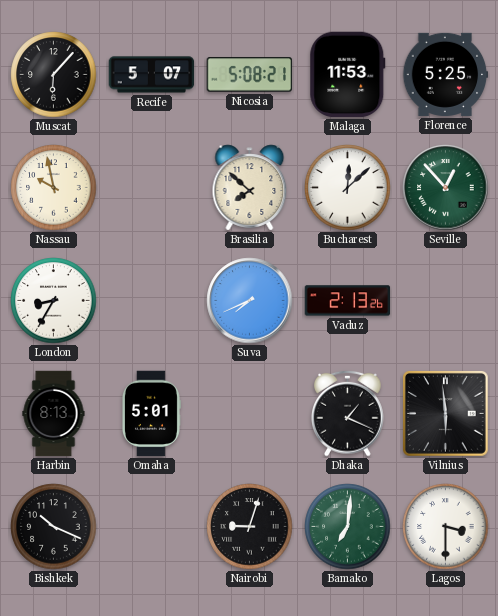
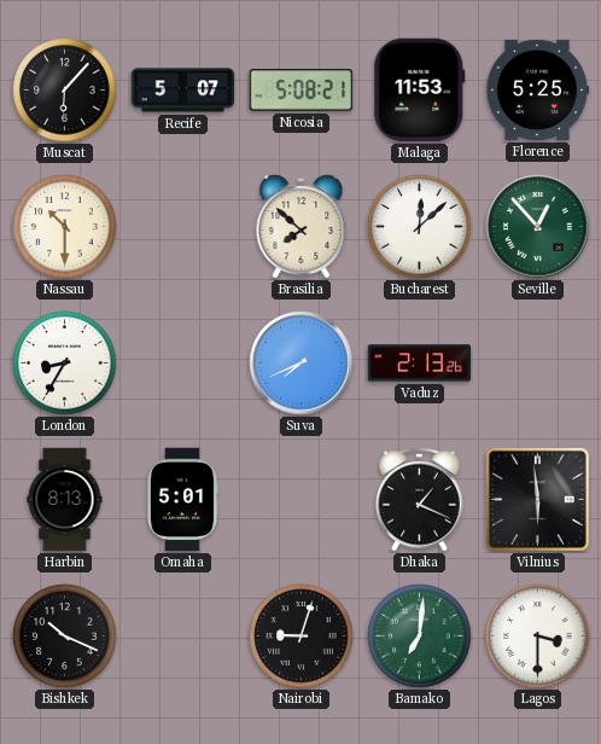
Nassau: 9:58 -> 10:30 (65, 227)
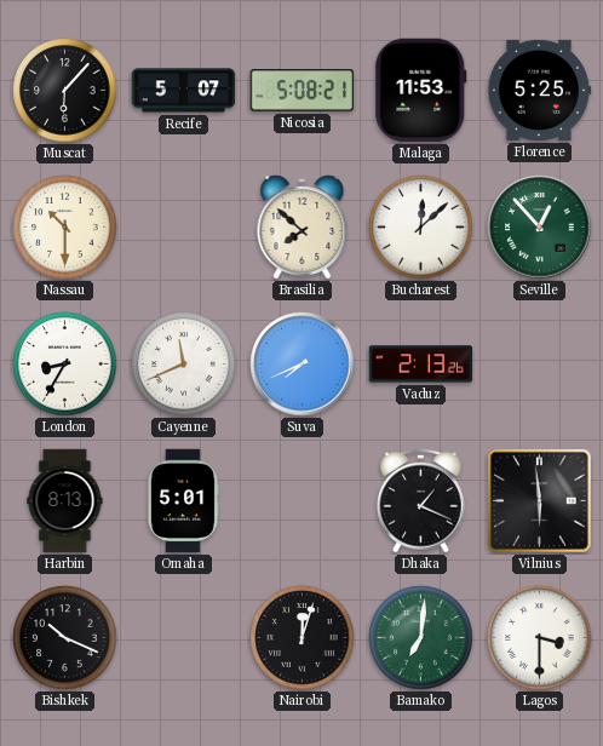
Cayenne: none -> 11:41 (184, 365)
Nairobi: 9:03 -> 12:03 (303, 638)
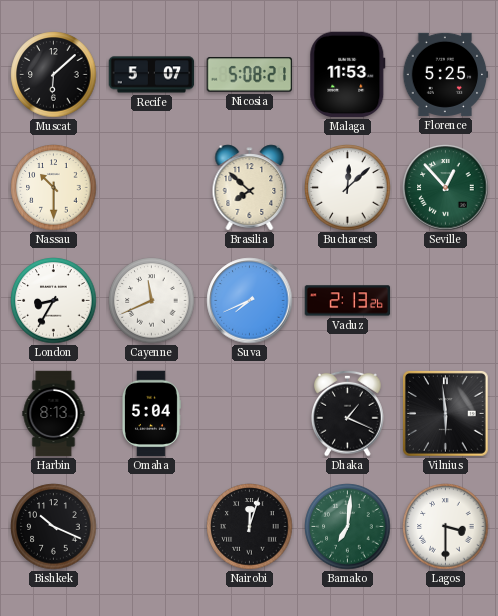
Muscat: 6:07 -> 6:08 (54, 75)
Omaha: 5:01 -> 5:04 (151, 414)
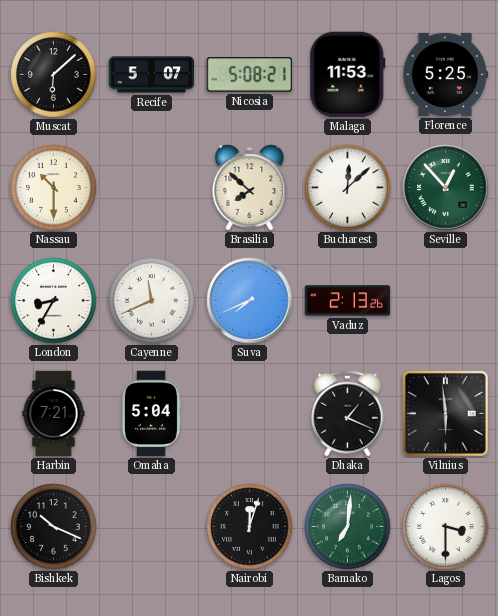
Harbin: 8:13 -> 7:21 (54, 414)
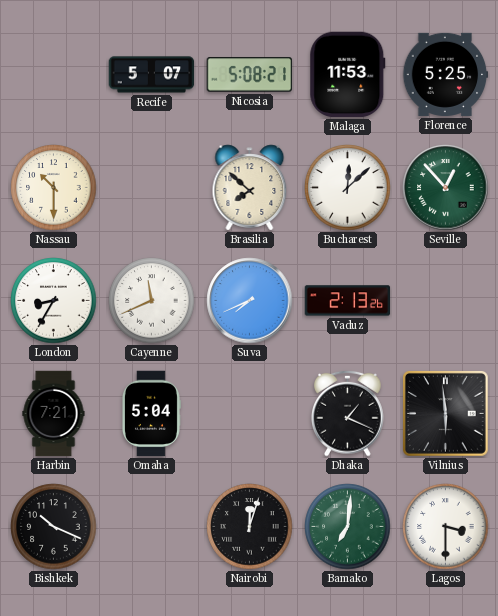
Muscat: 6:08 -> none (54, 75)
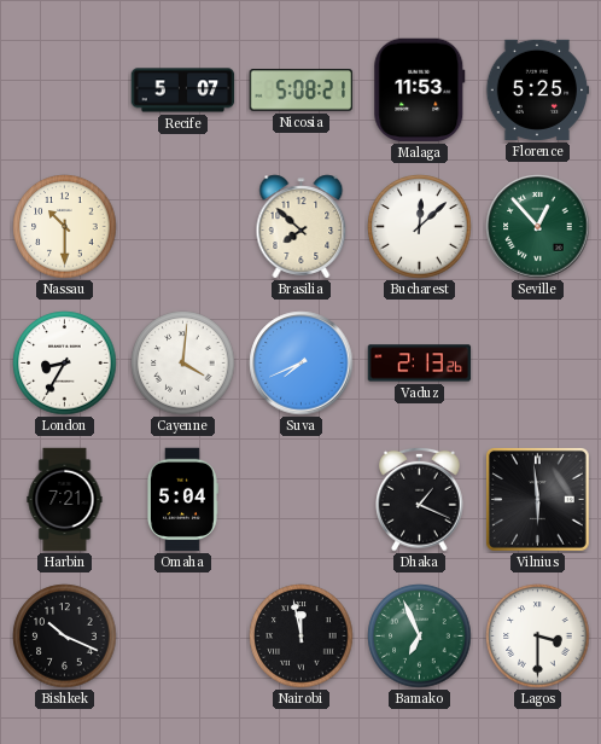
Cayenne: 11:41 -> 4:01 (183, 364)
Nairobi: 12:03 -> 11:58 (302, 637)
Bamako: 7:01 -> 6:56 (420, 637)
